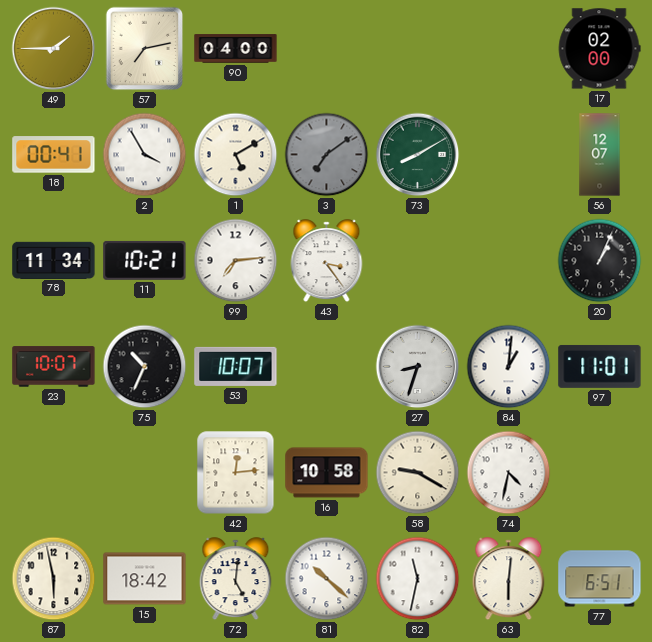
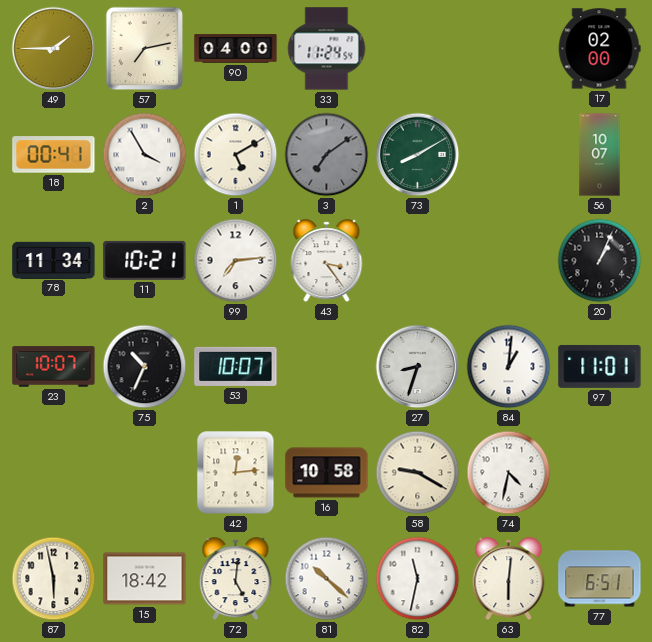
33: none -> 11:24 (327, 49)
56: 12:07 -> 10:07 (600, 155)
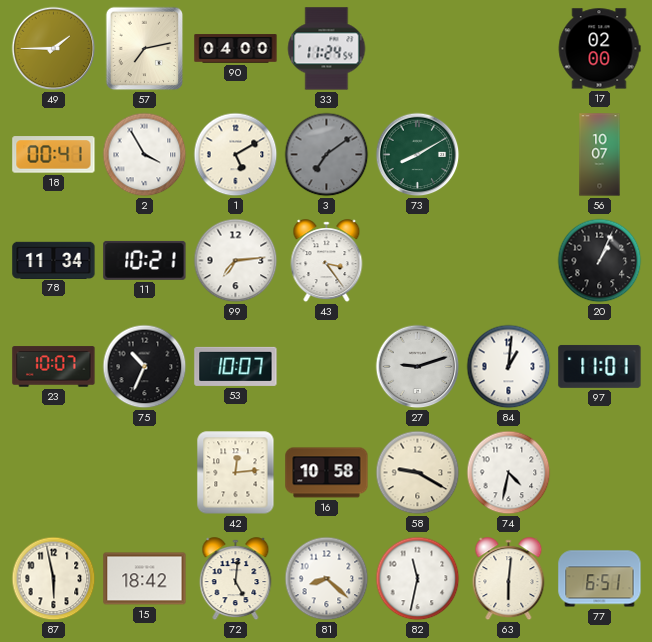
27: 8:33 -> 9:12 (418, 367)
81: 10:22 -> 8:22 (327, 579)
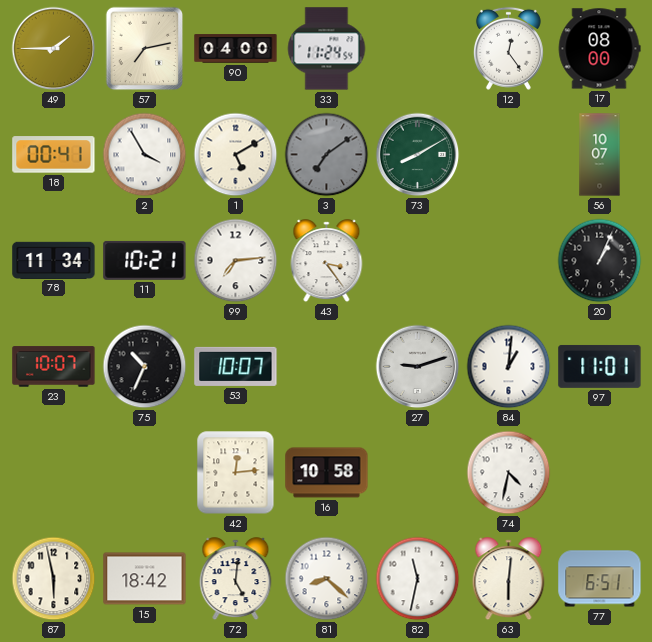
12: none -> 12:24 (508, 48)
17: 02:00 -> 08:00 (599, 49)
58: 9:20 -> none (418, 473)
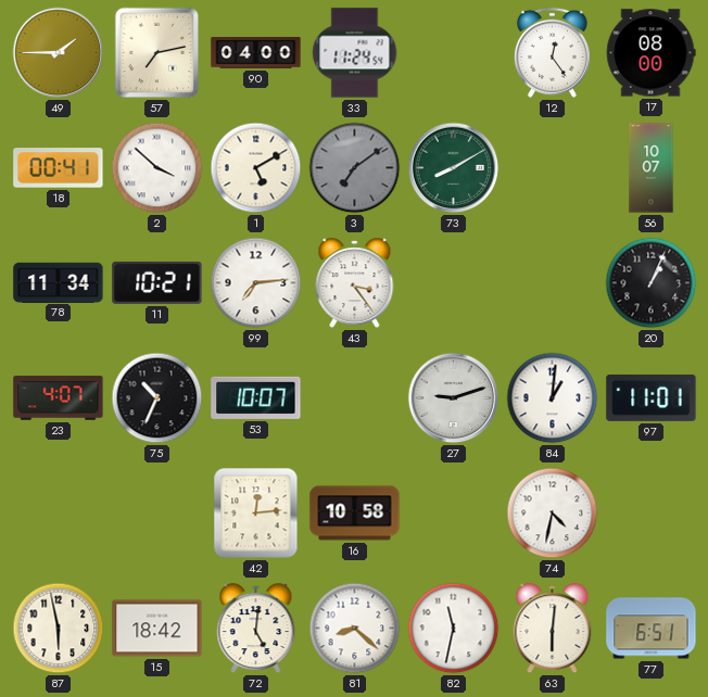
2: 3:55 -> 3:52 (157, 168)
23: 10:07 -> 4:07 (59, 398)
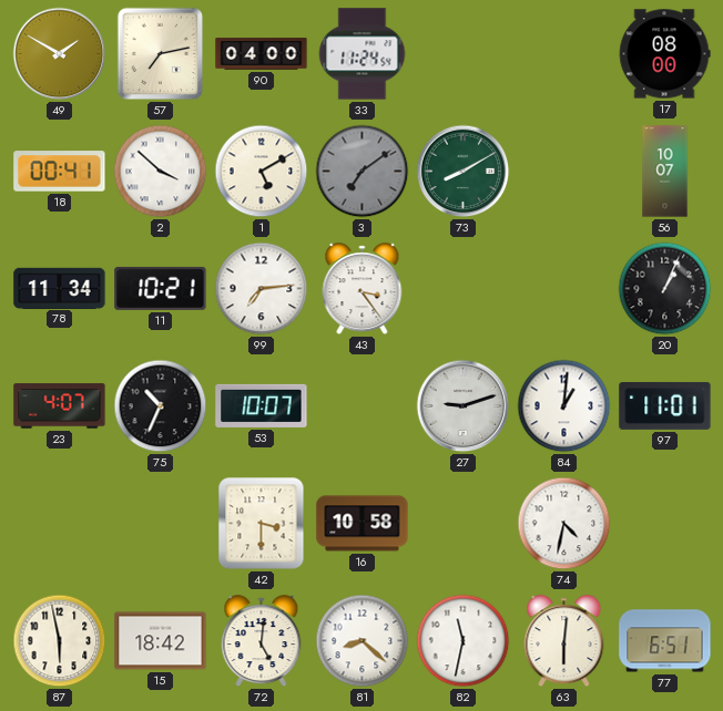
49: 1:45 -> 1:50 (60, 54)
12: 12:24 -> none (552, 52)
42: 12:14 -> 3:30 (262, 524)
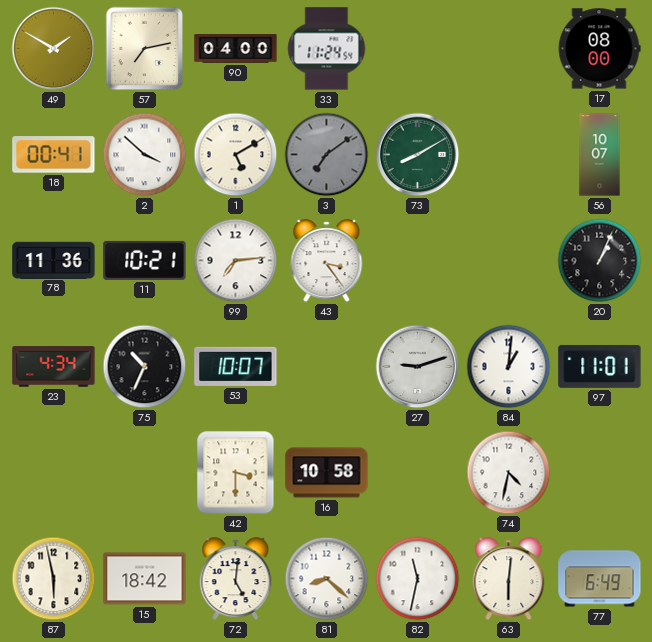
78: 11:34 -> 11:36 (54, 260)
23: 4:07 -> 4:34 (54, 367)
77: 6:51 -> 6:49 (600, 579)
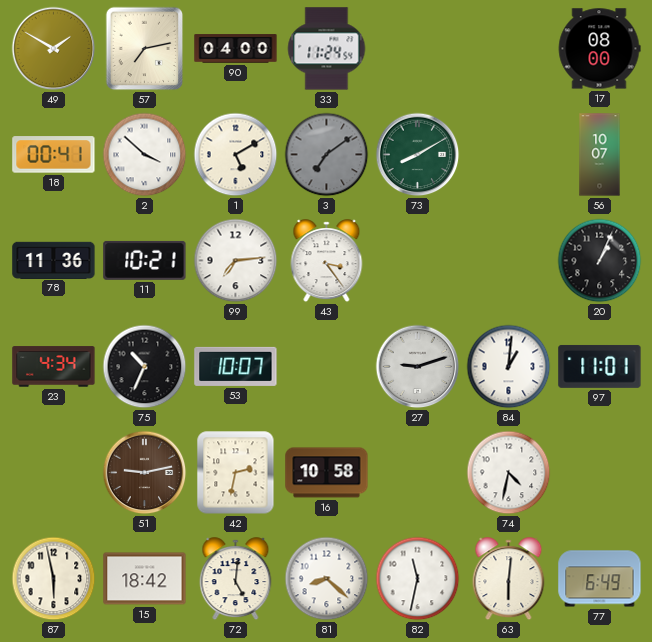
51: none -> 9:13 (145, 473)
42: 3:30 -> 2:32 (236, 473)
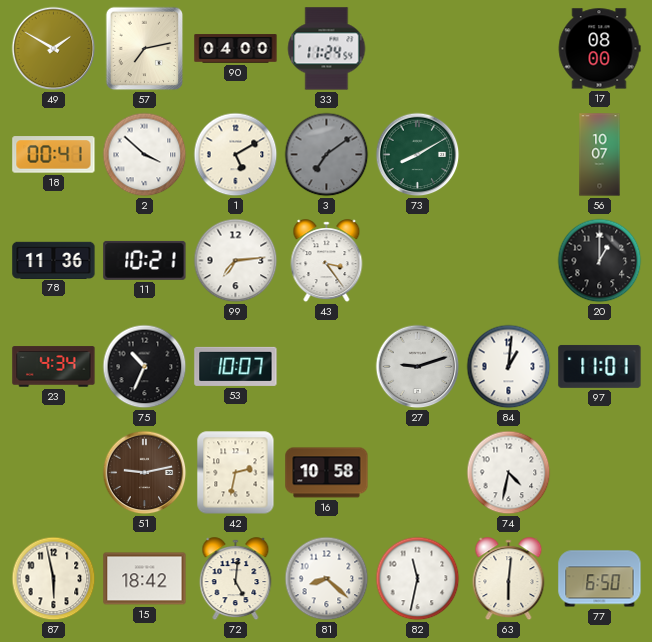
20: 1:04 -> 1:00 (600, 261)
77: 6:49 -> 6:50 (600, 579)
